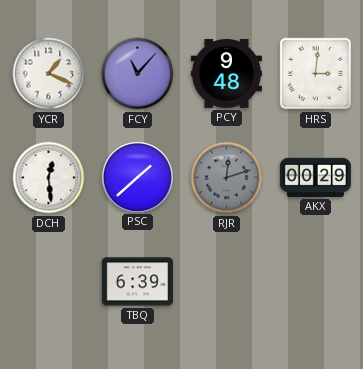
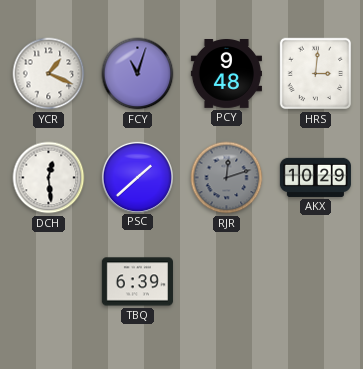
FCY: 11:07 -> 11:03 (138, 74)
AKX: 00:29 -> 10:29 (315, 177)
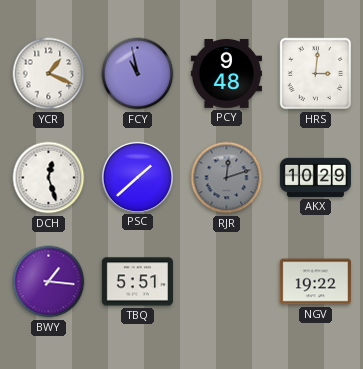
FCY: 11:03 -> 10:58 (138, 74)
DCH: 12:29 -> 12:27 (49, 178)
BWY: none -> 1:16 (49, 282)
TBQ: 6:39 -> 5:51 (137, 282)
NGV: none -> 19:22 (315, 282)
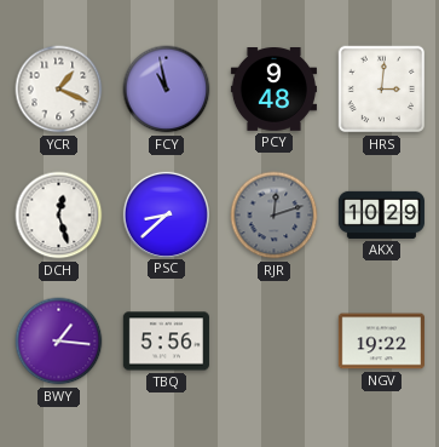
PSC: 1:38 -> 8:38 (166, 214)
TBQ: 5:51 -> 5:56 (166, 342)
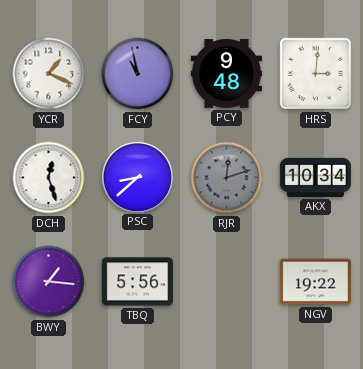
AKX: 10:29 -> 10:34 (315, 177)
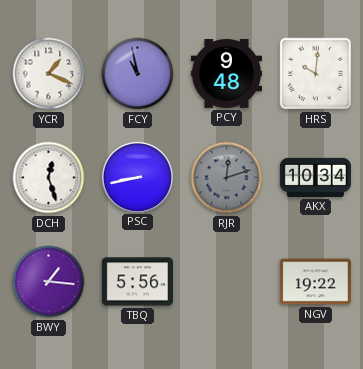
HRS: 3:01 -> 10:01 (316, 74)
PSC: 8:38 -> 8:43 (137, 177)
